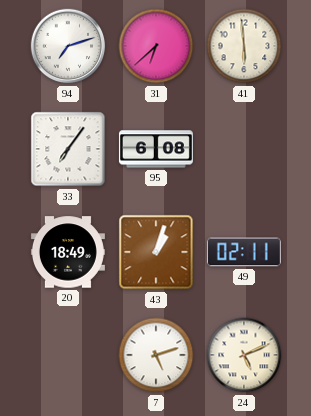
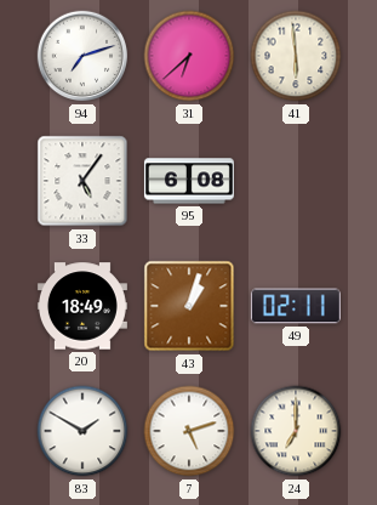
33: 7:06 -> 5:06 (82, 181)
83: none -> 1:50 (82, 431)
24: 5:11 -> 7:00 (296, 431)
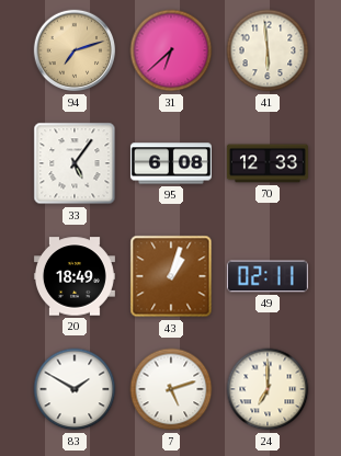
94 dial: white -> champagne (75, 50)
70: none -> 12:33 (268, 163)
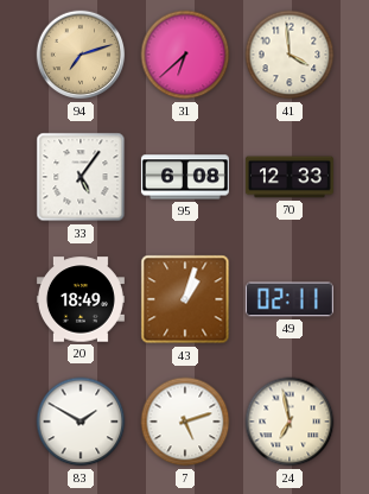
41: 5:59 -> 3:59 (290, 55)
24: 7:00 -> 6:58 (290, 422)
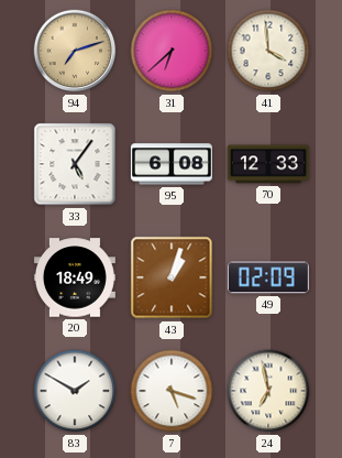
49: 02:11 -> 02:09 (268, 277)
7: 5:12 -> 5:18 (172, 391)
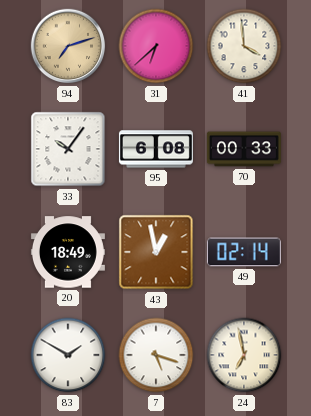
33: 5:06 -> 10:06 (68, 149)
70: 12:33 -> 00:33 (244, 149)
43: 1:03 -> 12:58 (156, 252)
49: 02:09 -> 02:14 (244, 252)
